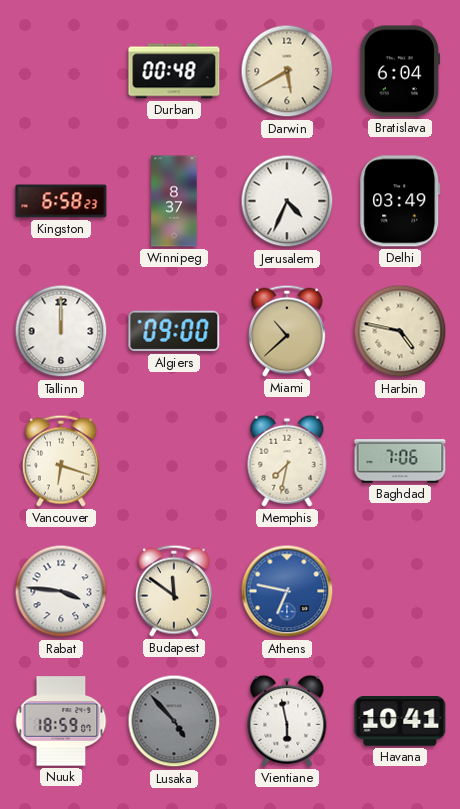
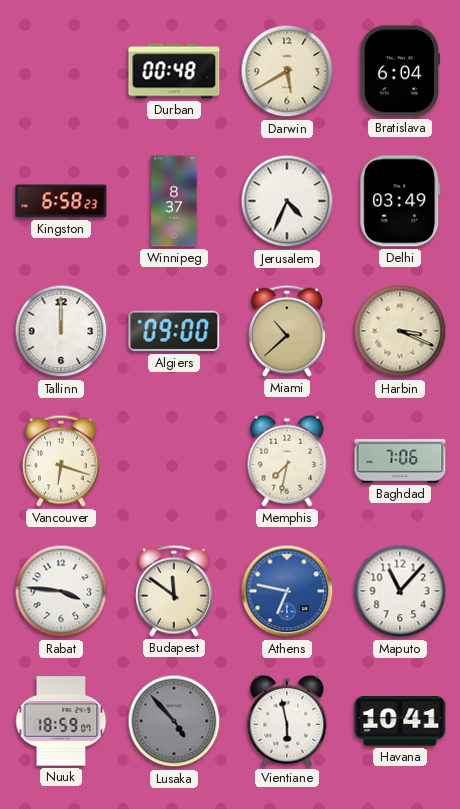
Harbin: 4:47 -> 3:19 (400, 331)
Maputo: none -> 11:07 (400, 591)
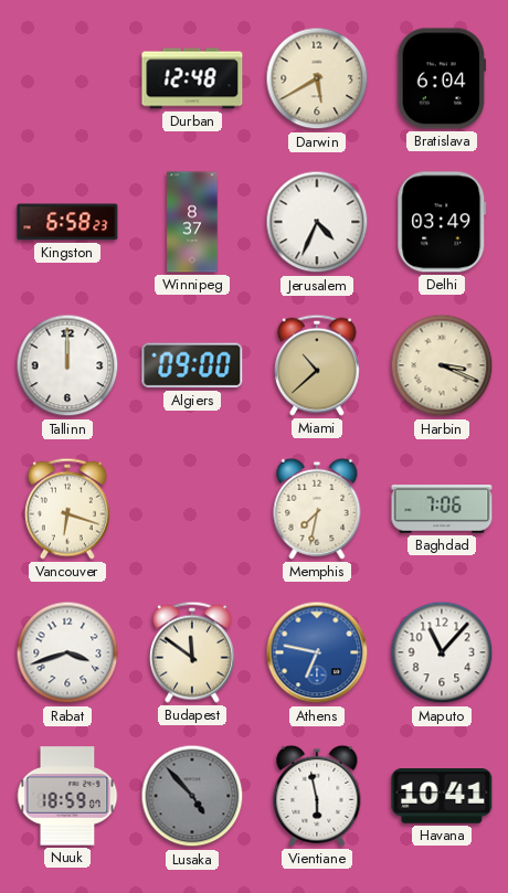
Durban: 00:48 -> 12:48 (192, 78)
Rabat: 3:46 -> 3:42 (67, 652)
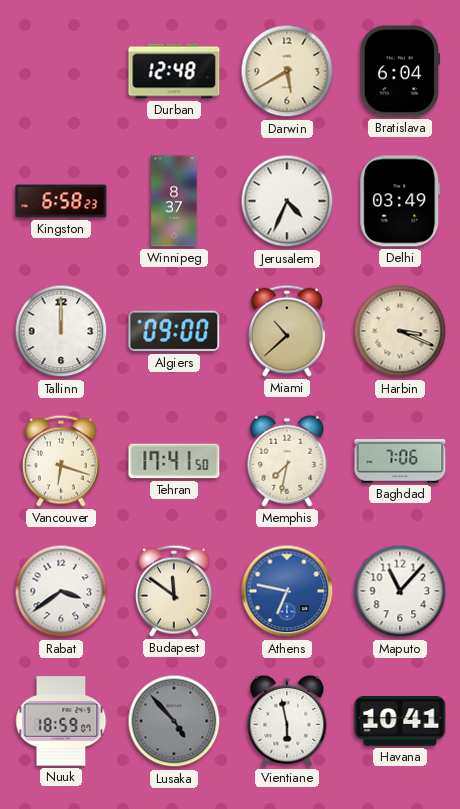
Tehran: none -> 17:41 (174, 461)
Rabat: 3:42 -> 3:39 (61, 591)
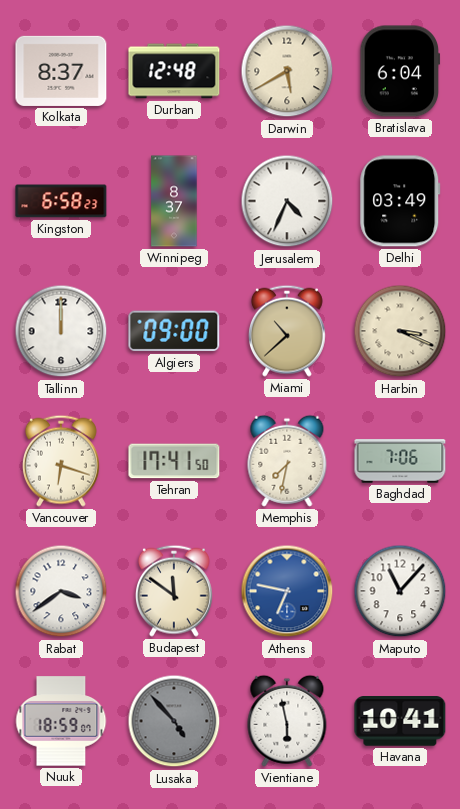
Kolkata: none -> 8:37 (61, 71)
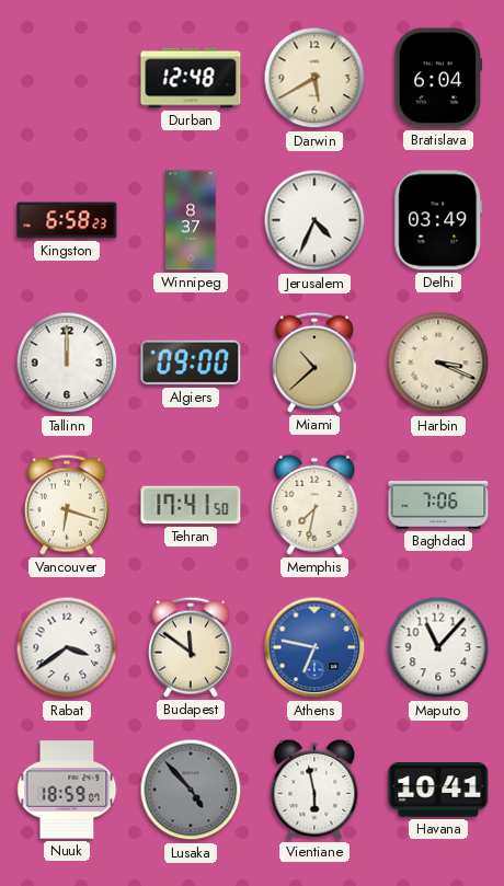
Kolkata: 8:37 -> none (61, 71)
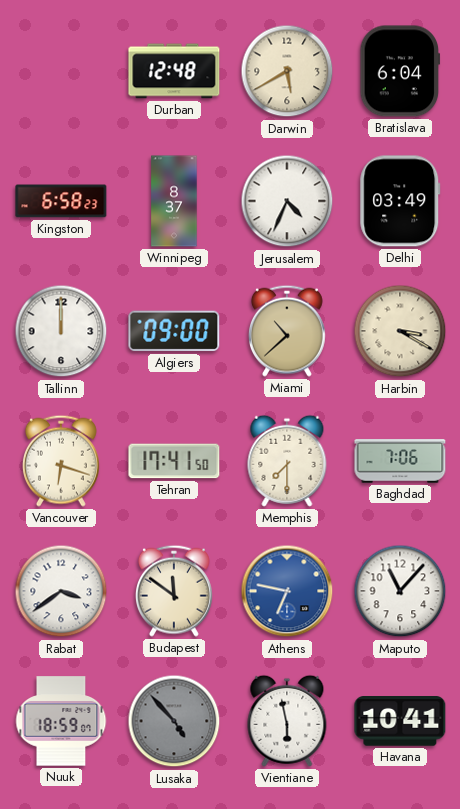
Harbin: 3:19 -> 3:20 (400, 331)
Memphis: 7:32 -> 7:30 (287, 461)
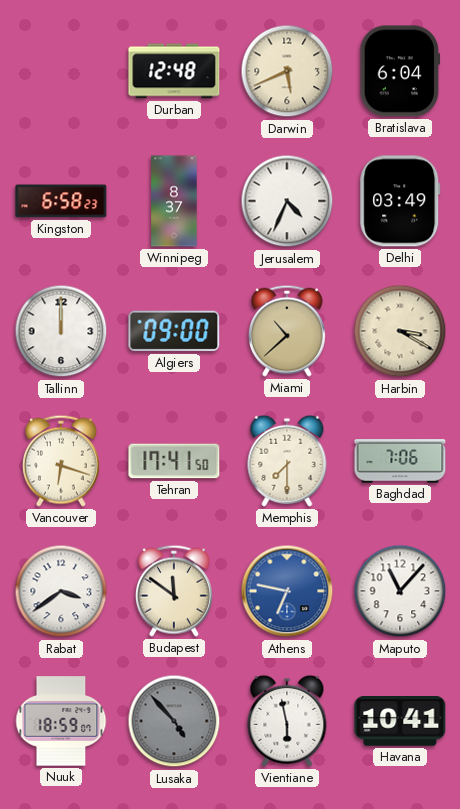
Darwin: 5:40 -> 5:41 (287, 71)
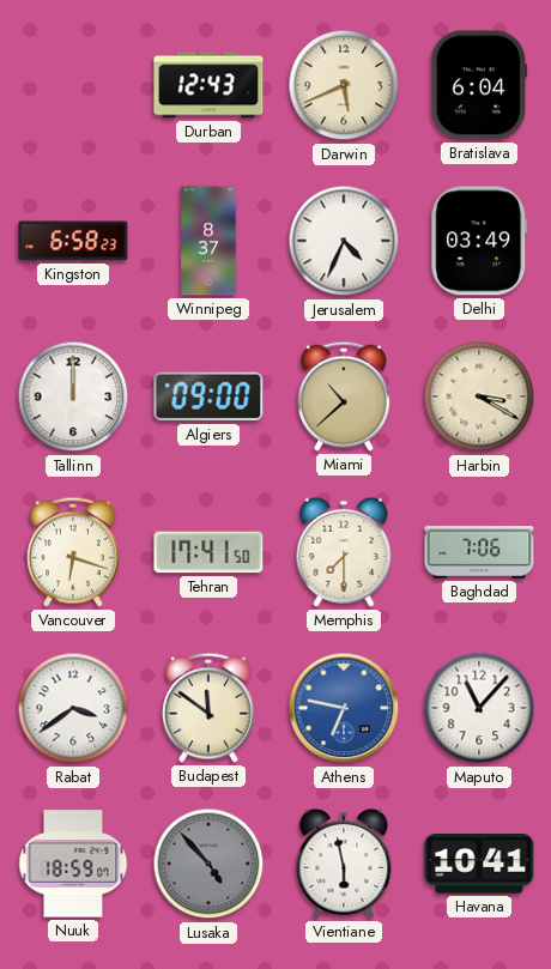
Durban: 12:48 -> 12:43 (208, 85)
